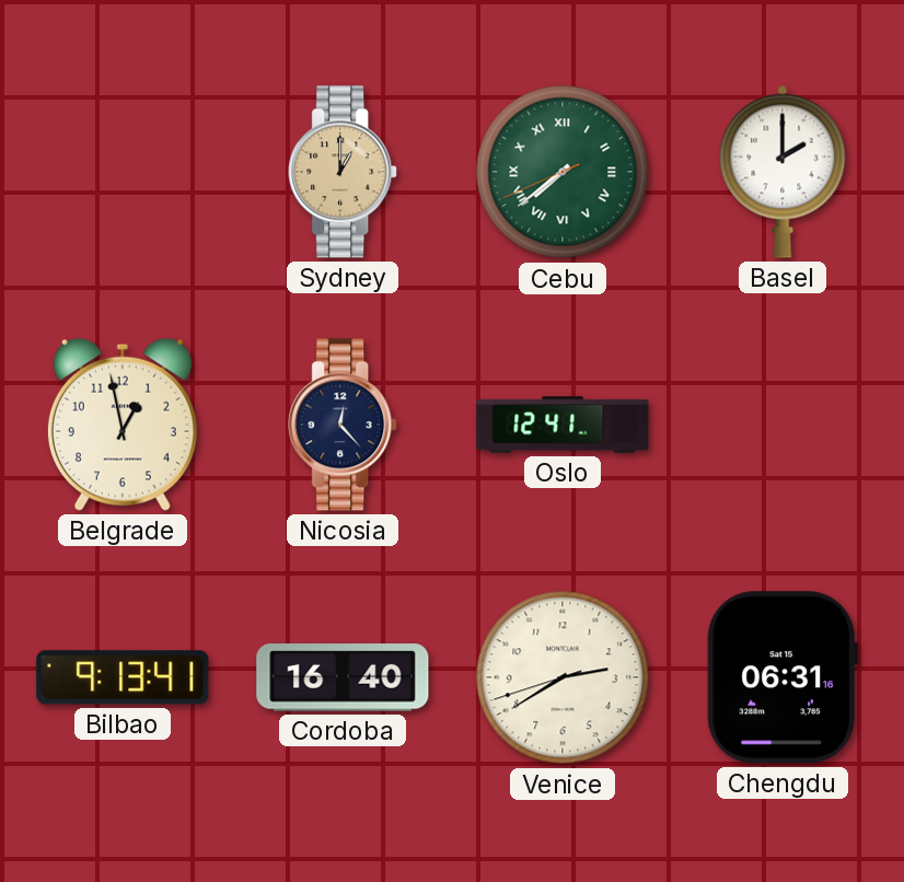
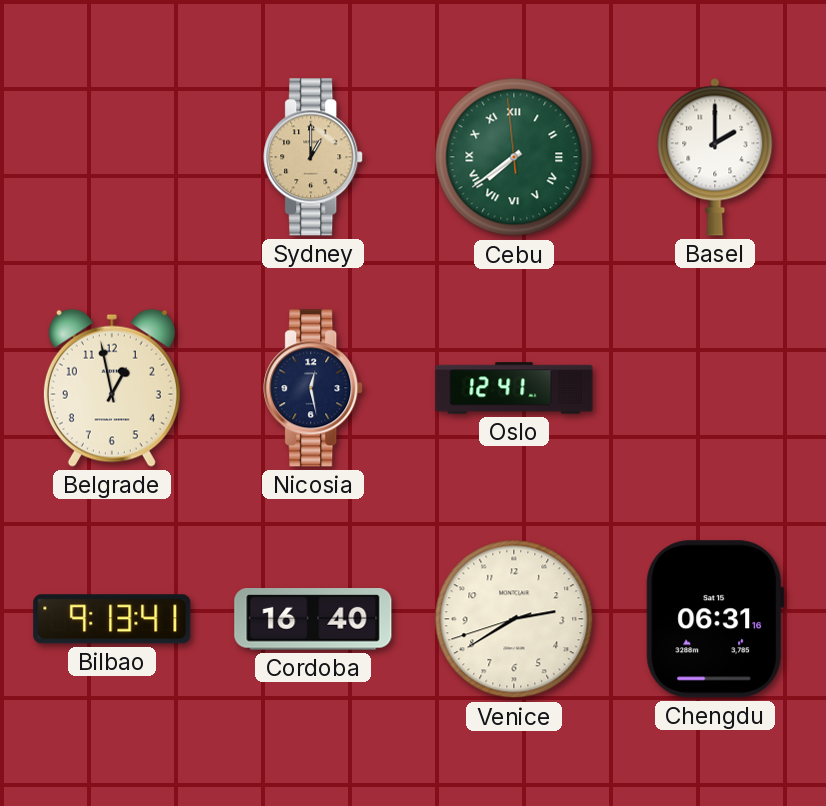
Cebu: 7:38:41 -> 7:38:59 (514, 157)
Nicosia: 12:23 -> 12:28 (314, 388)
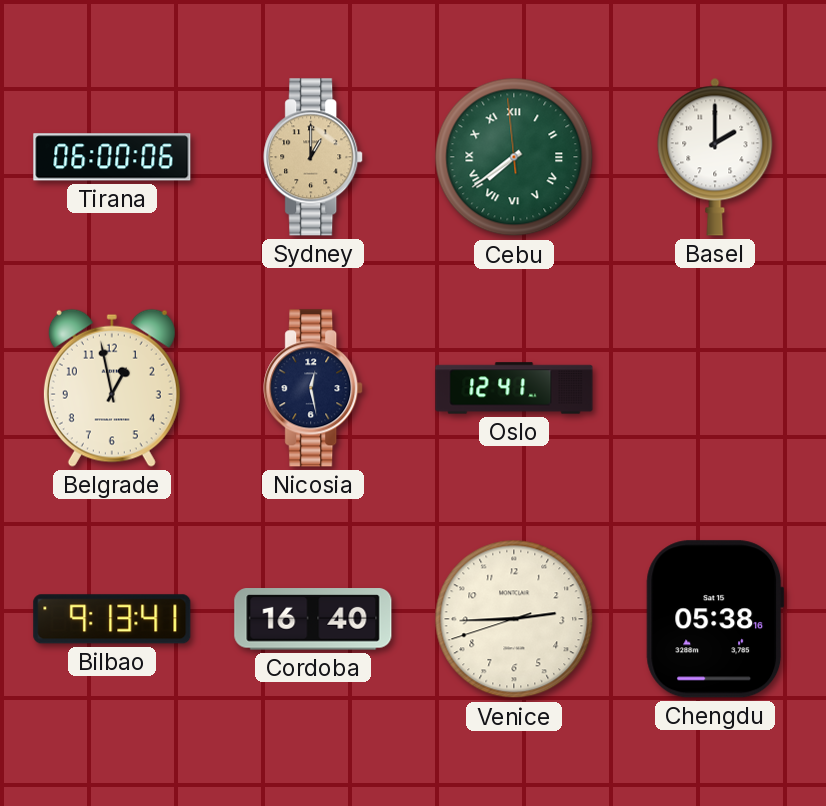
Tirana: none -> 06:00 (112, 157)
Venice: 2:39 -> 2:44 (514, 619)
Chengdu: 06:31 -> 05:38 (715, 619)
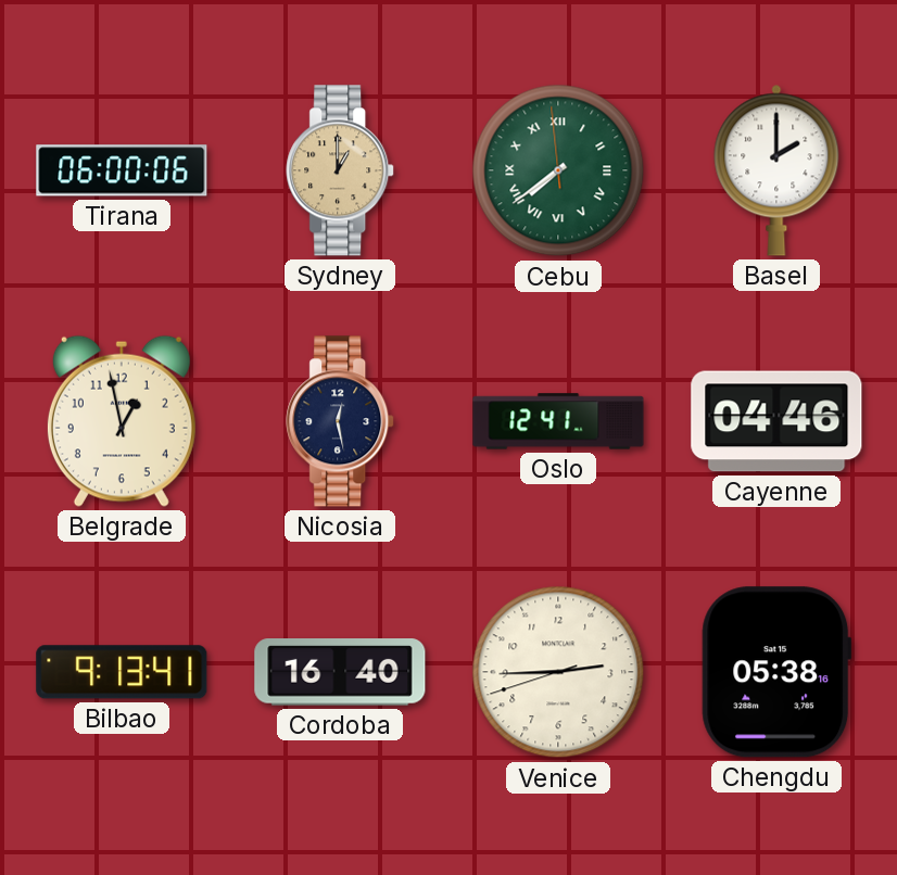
Cayenne: none -> 04:46 (776, 421)
